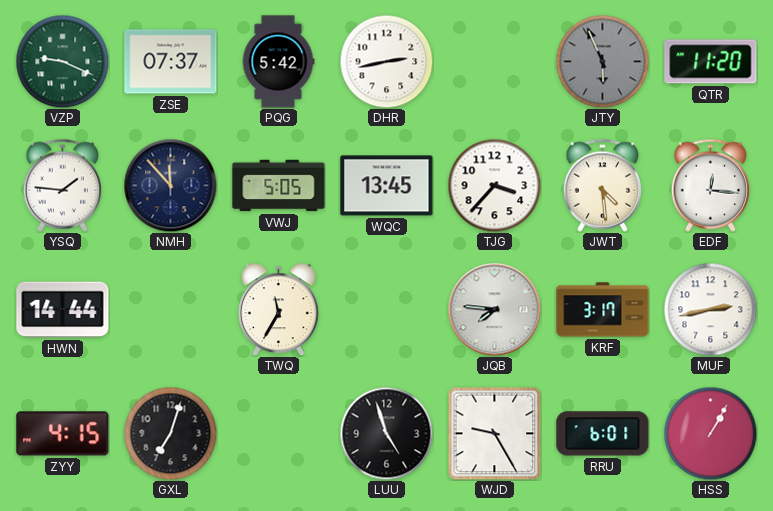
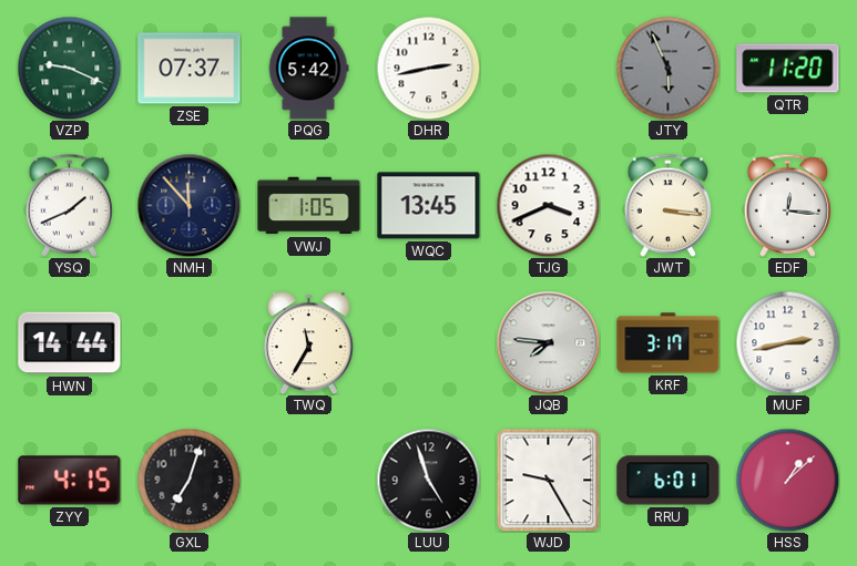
YSQ: 1:46 -> 1:41 (70, 205)
VWJ: 5:05 -> 1:05 (309, 206)
TJG: 3:37 -> 3:41 (548, 205)
JWT: 4:29 -> 3:16 (669, 205)
HSS: 1:05 -> 1:08 (787, 480)
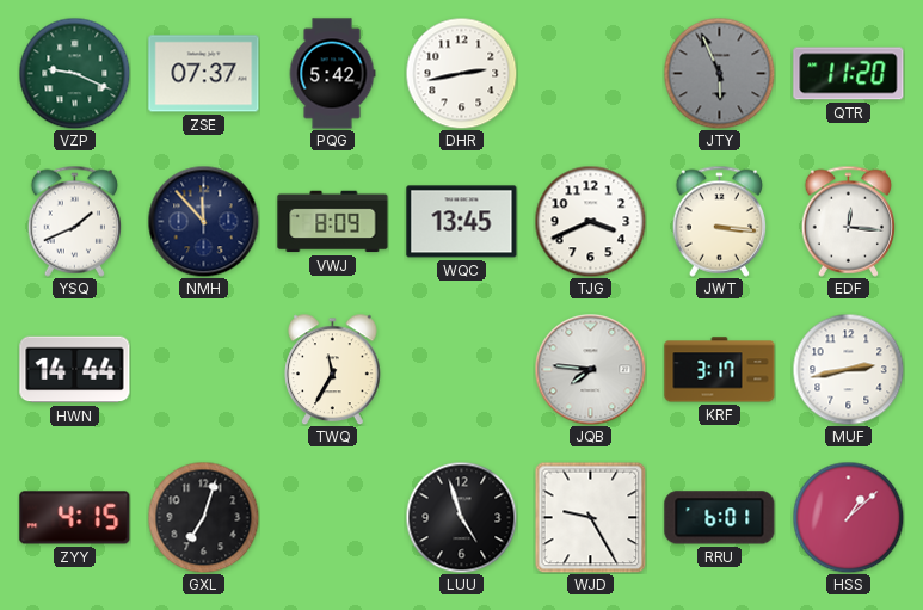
VWJ: 1:05 -> 8:09 (333, 222)
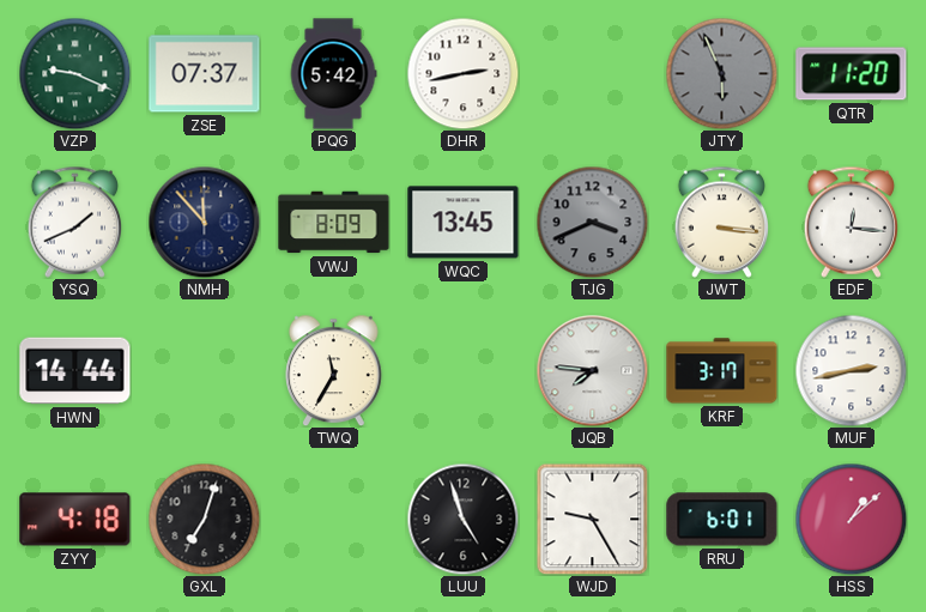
TJG dial: white -> grey (592, 222)
ZYY: 4:15 -> 4:18 (75, 520)
